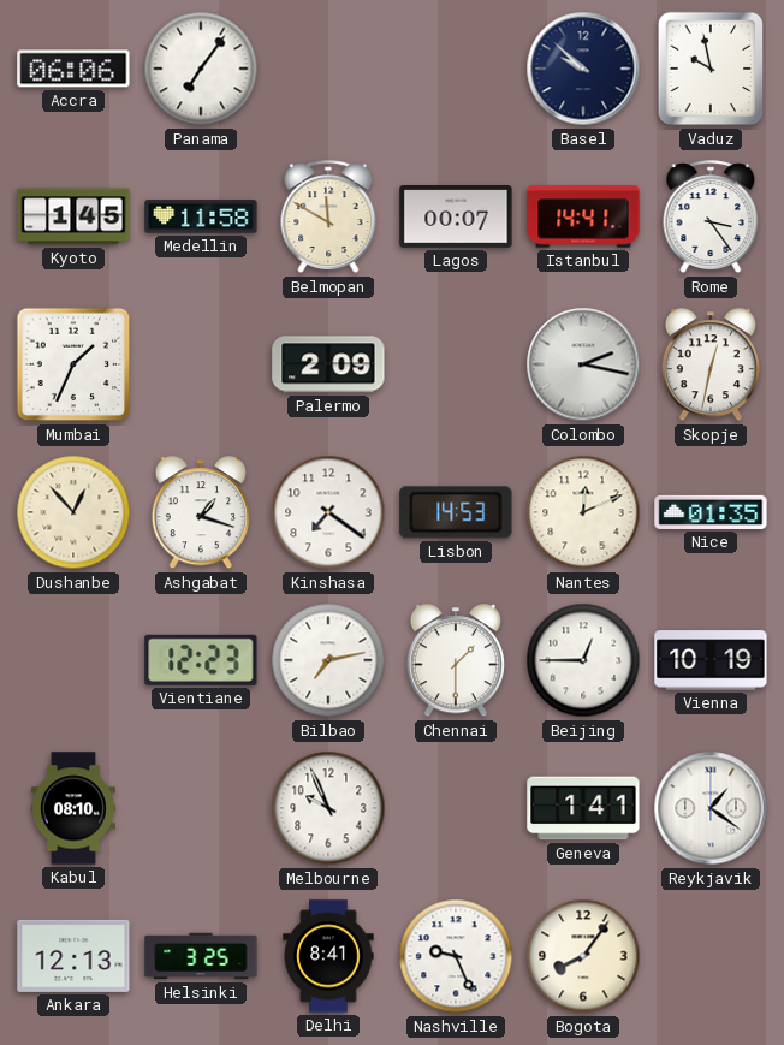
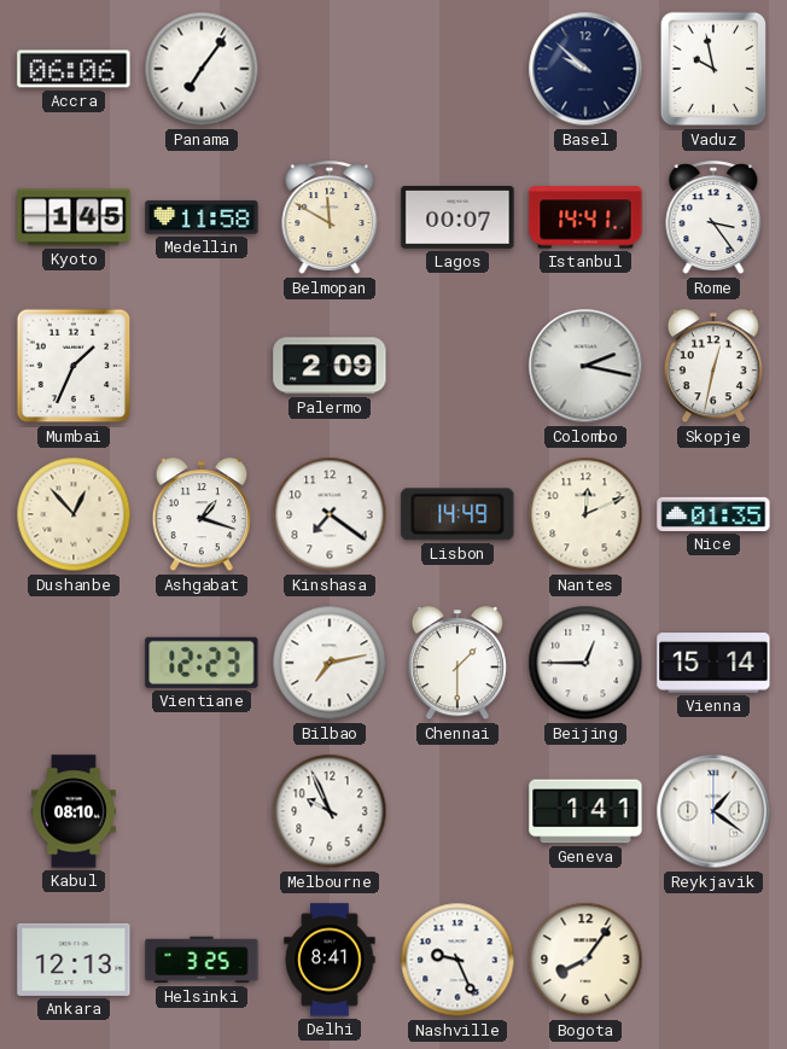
Lisbon: 14:53 -> 14:49 (457, 514)
Vienna: 10:19 -> 15:14 (713, 663)
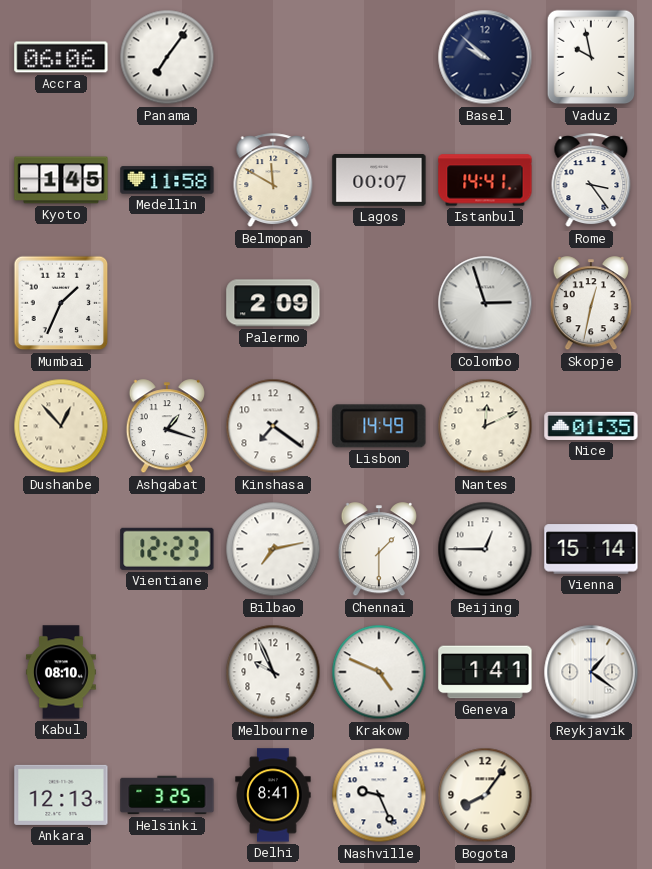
Colombo: 2:17 -> 2:57 (485, 303)
Krakow: none -> 4:49 (379, 672)
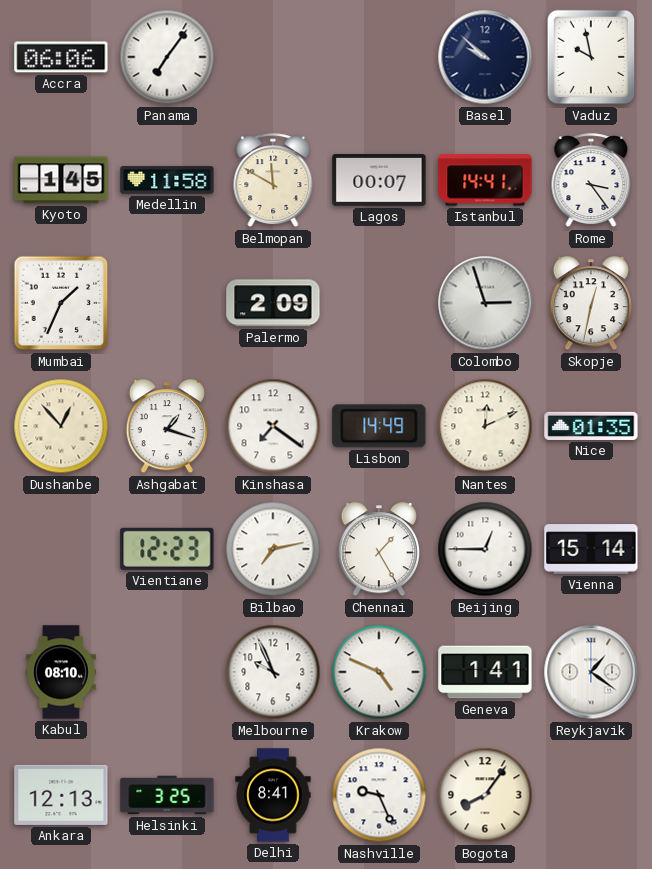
Chennai: 1:30 -> 1:25 (379, 550)
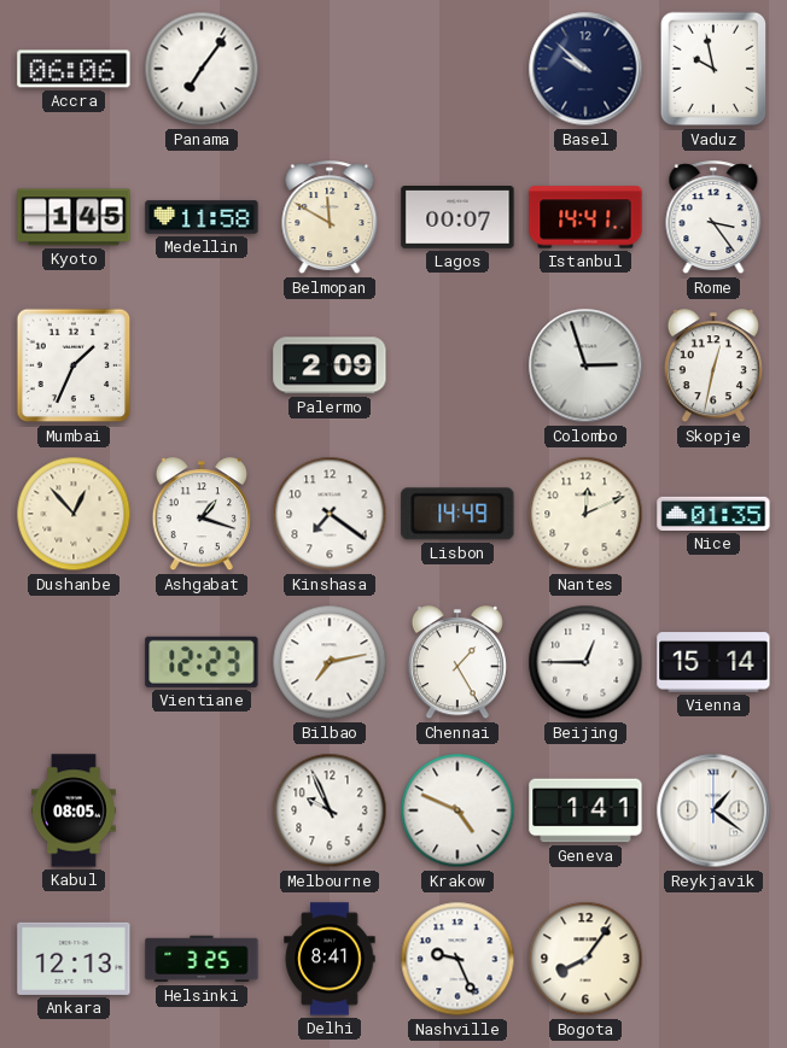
Kabul: 08:10 -> 08:05 (74, 810)
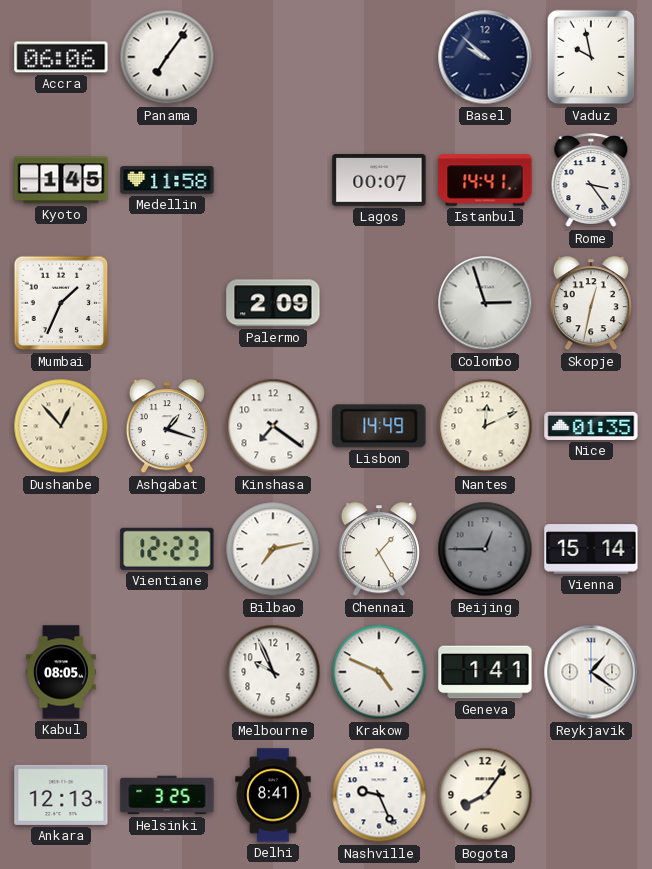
Belmopan: 11:50 -> none (330, 218)
Beijing dial: white -> grey (485, 549)
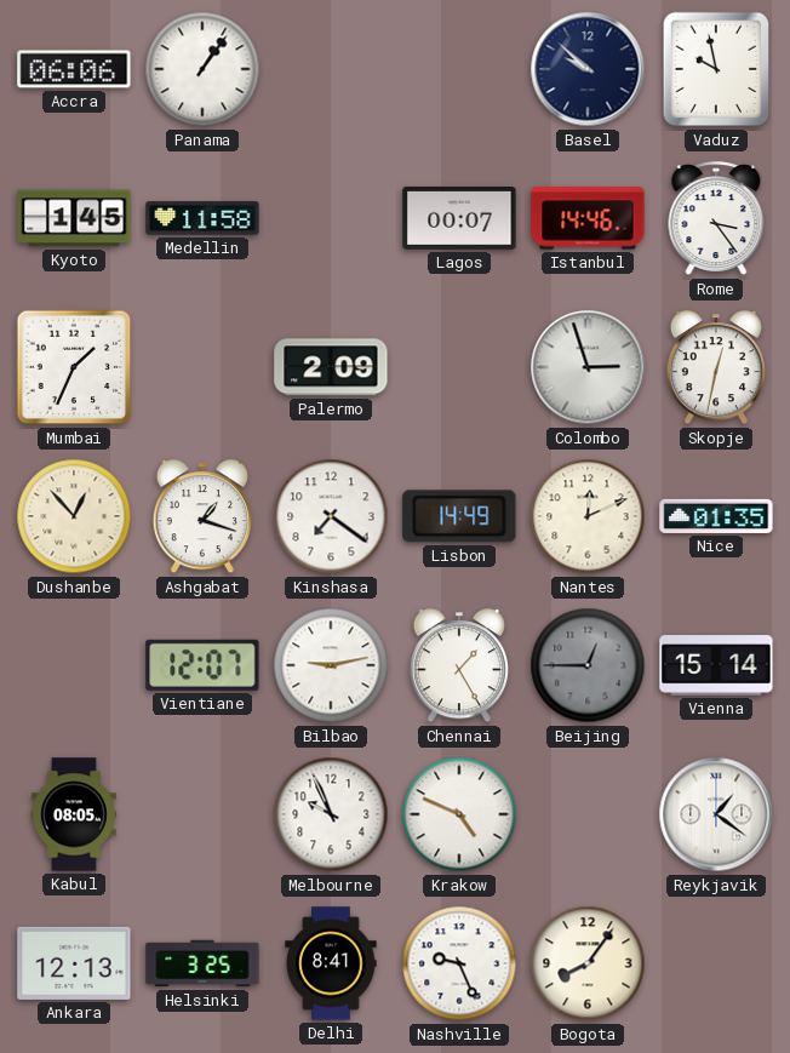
Panama: 7:06 -> 1:06 (202, 69)
Istanbul: 14:41 -> 14:46 (588, 218)
Vientiane: 12:23 -> 12:07 (202, 665)
Bilbao: 7:13 -> 9:13 (331, 665)
Geneva: 1:41 -> none (485, 672)
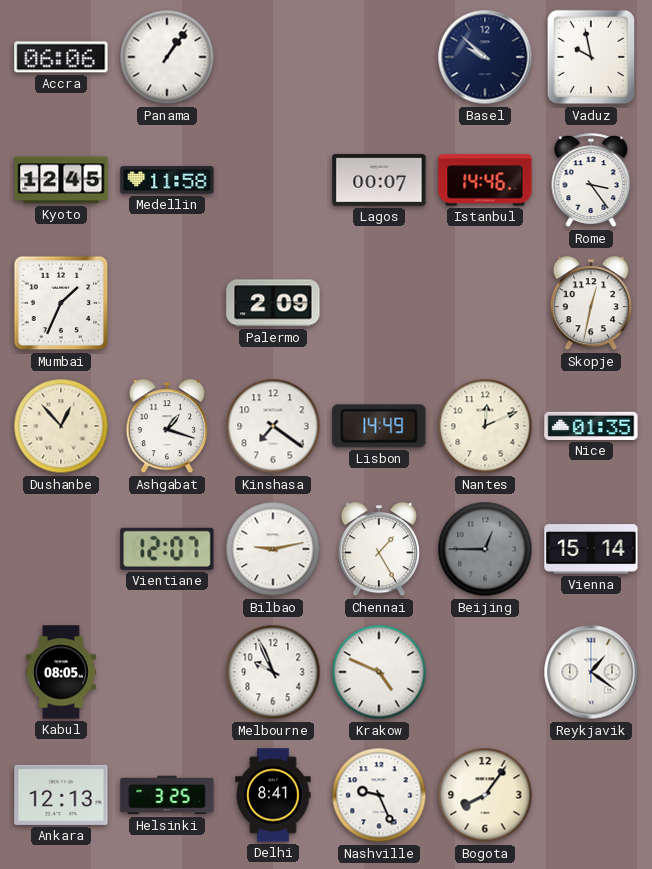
Kyoto: 1:45 -> 12:45 (61, 180)
Colombo: 2:57 -> none (588, 367)
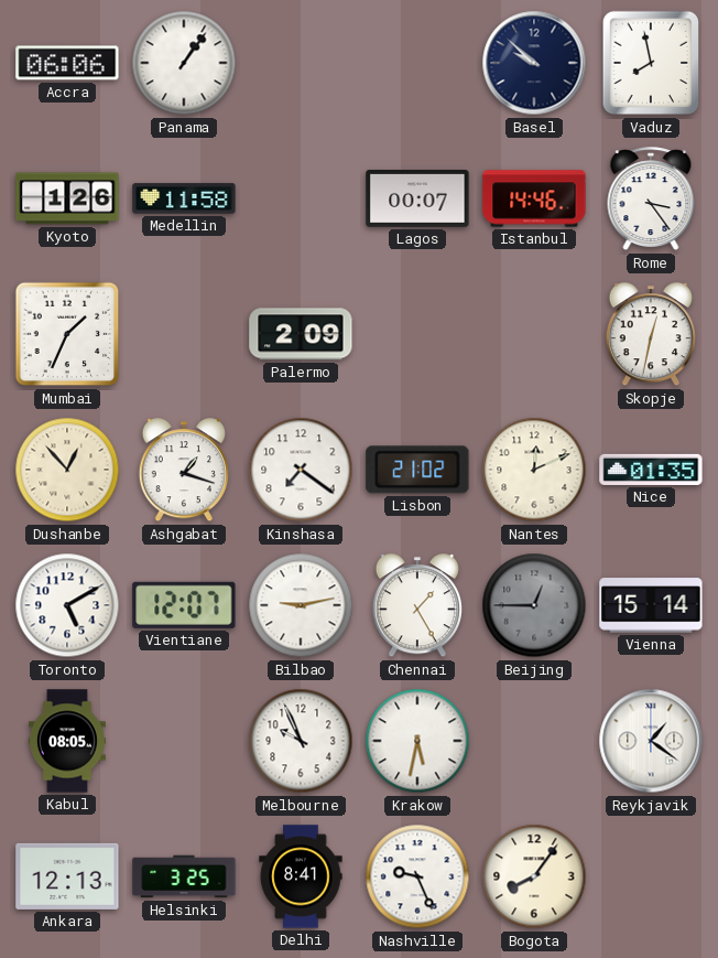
Vaduz: 9:58 -> 7:58 (651, 63)
Kyoto: 12:45 -> 1:26 (67, 198)
Lisbon: 14:49 -> 21:02 (417, 470)
Toronto: none -> 5:10 (67, 605)
Krakow: 4:49 -> 5:32 (417, 741)
